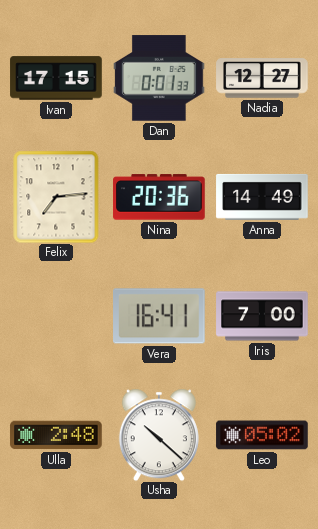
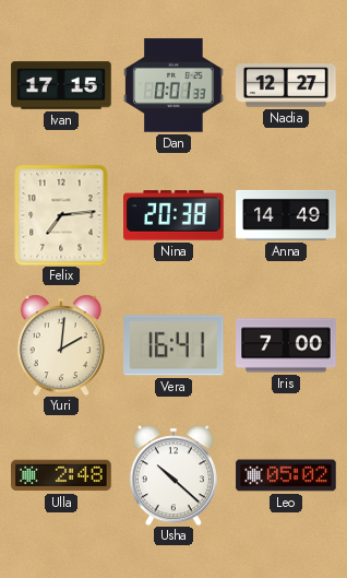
Nina: 20:36 -> 20:38 (174, 215)
Yuri: none -> 2:01 (61, 345)
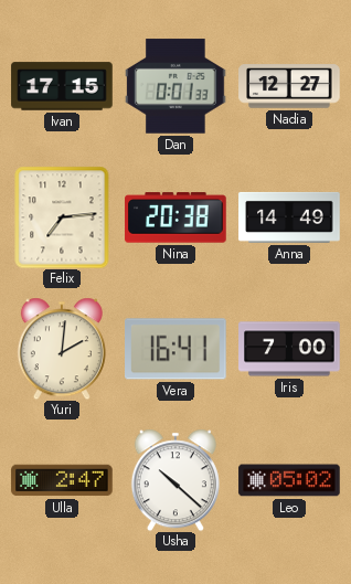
Ulla: 2:48 -> 2:47 (62, 480)
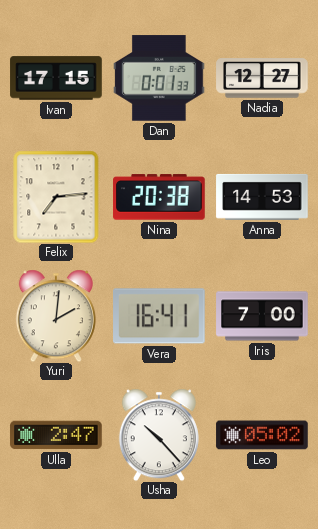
Anna: 14:49 -> 14:53 (262, 197)
Usha: 10:22 -> 10:23 (159, 435)
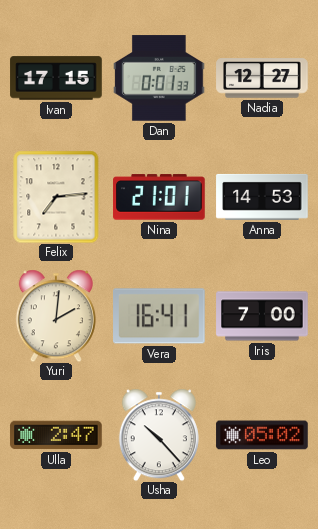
Nina: 20:38 -> 21:01 (159, 197)
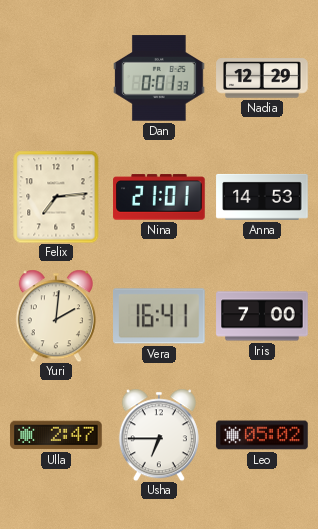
Ivan: 17:15 -> none (56, 78)
Nadia: 12:27 -> 12:29 (262, 78)
Usha: 10:23 -> 6:45 (159, 435)
